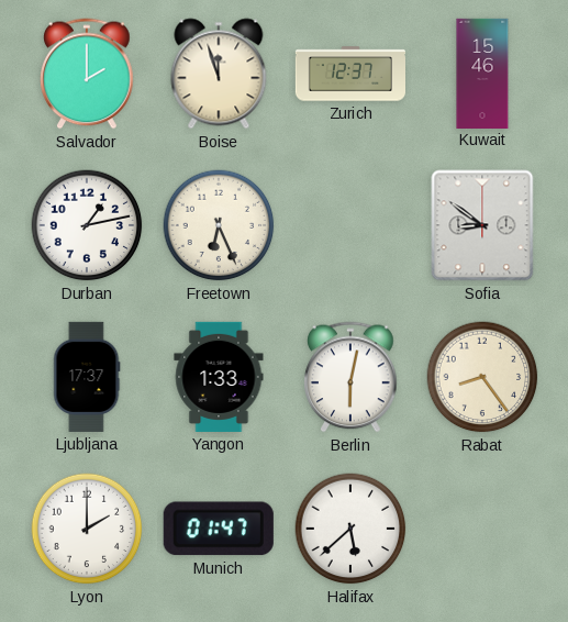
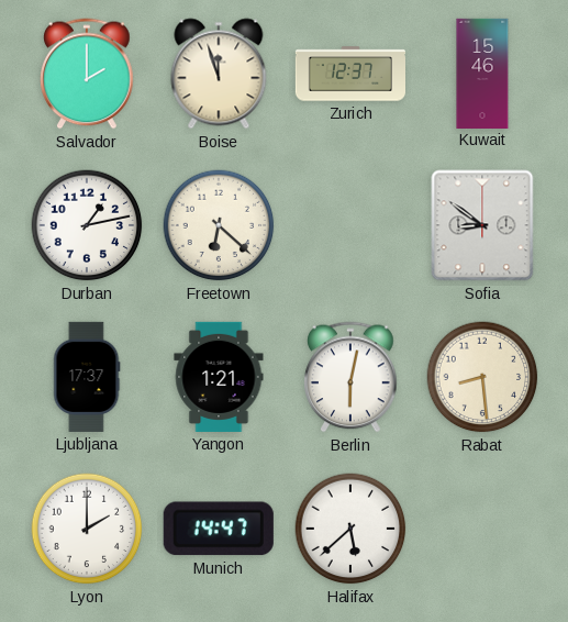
Freetown: 6:26 -> 6:22 (219, 225)
Yangon: 1:33 -> 1:21 (219, 377)
Rabat: 8:24 -> 8:29 (482, 377)
Munich: 01:47 -> 14:47 (219, 529)
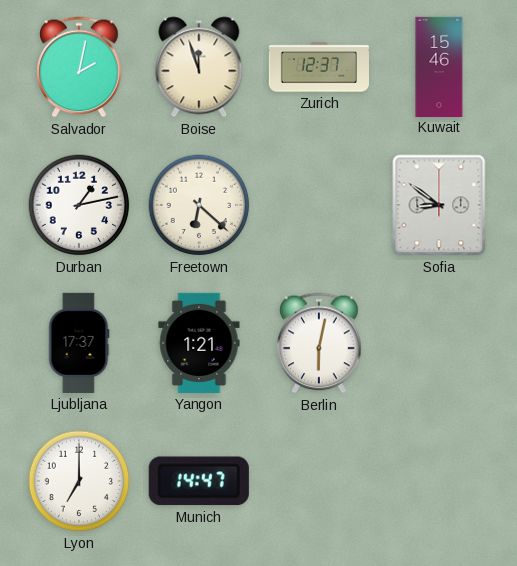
Salvador: 2:00 -> 2:02 (79, 67)
Rabat: 8:29 -> none (482, 377)
Lyon: 2:00 -> 7:00 (79, 481)
Halifax: 5:38 -> none (350, 529)
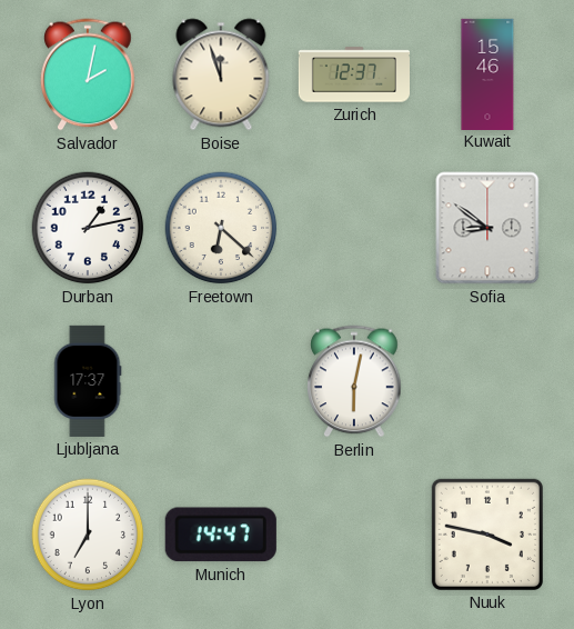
Yangon: 1:21 -> none (199, 343)
Nuuk: none -> 3:47 (487, 535)
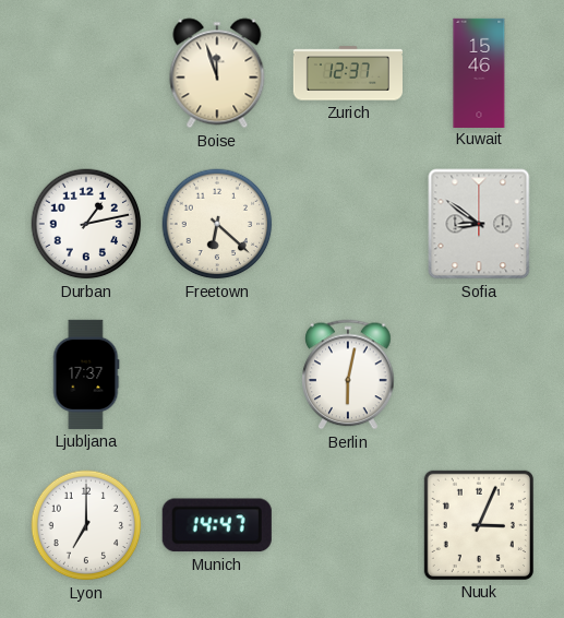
Salvador: 2:02 -> none (88, 74)
Nuuk: 3:47 -> 3:04 (479, 525)
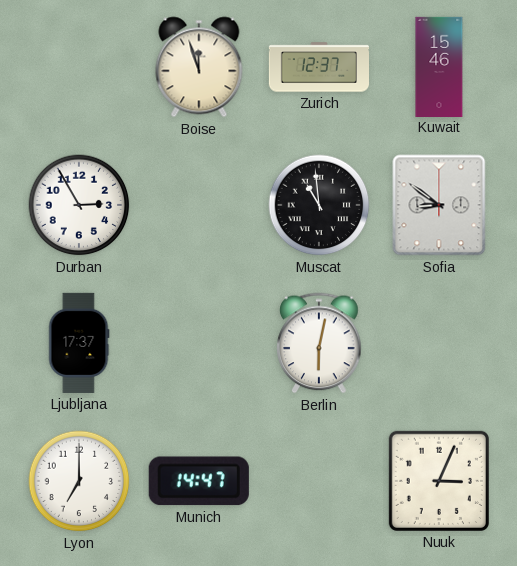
Durban: 1:13 -> 2:55 (79, 205)
Freetown: 6:22 -> none (217, 224)
Muscat: none -> 10:59 (319, 205)
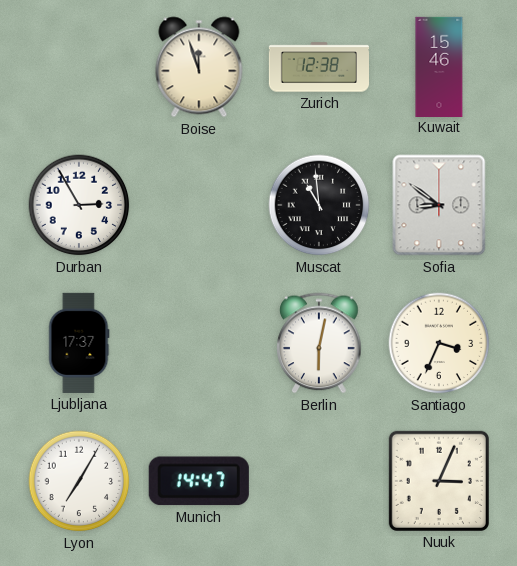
Zurich: 12:37 -> 12:38 (318, 67)
Santiago: none -> 3:34 (439, 343)
Lyon: 7:00 -> 7:05 (79, 481)
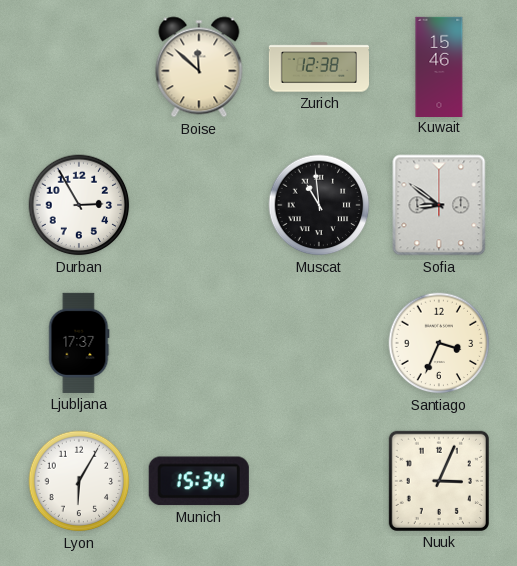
Boise: 11:57 -> 11:52 (199, 67)
Berlin: 6:02 -> none (319, 343)
Lyon: 7:05 -> 6:05 (79, 481)
Munich: 14:47 -> 15:34 (199, 481)
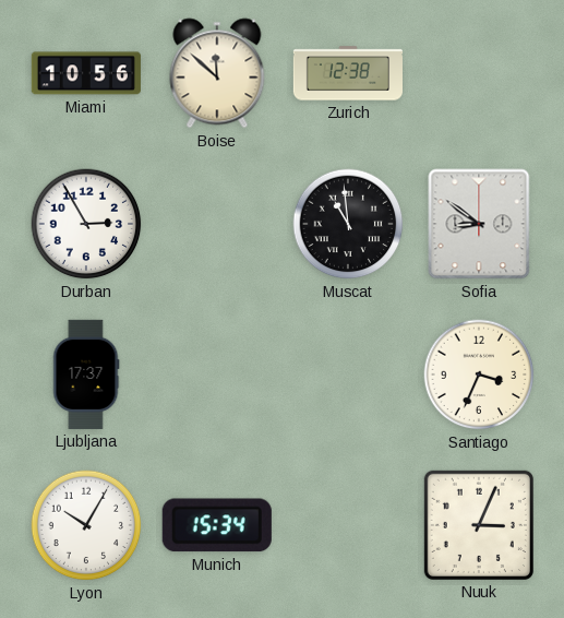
Miami: none -> 10:56 (86, 73)
Kuwait: 15:46 -> none (439, 66)
Lyon: 6:05 -> 10:05 (86, 525)
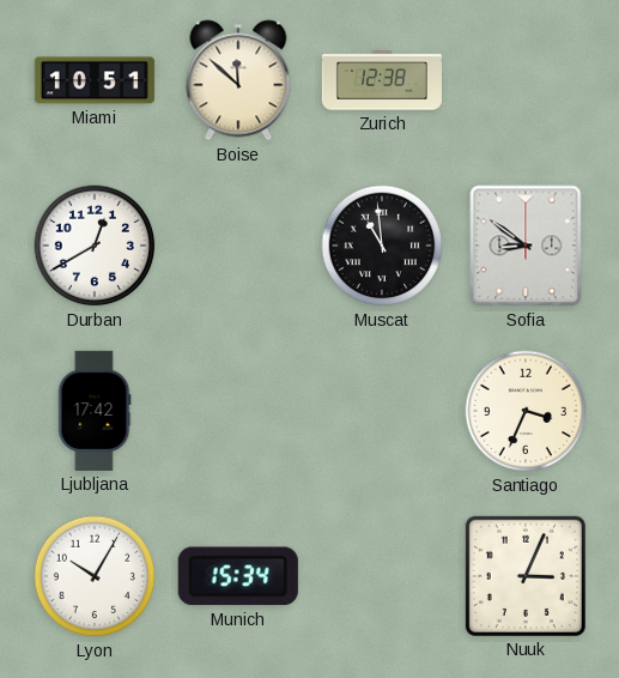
Miami: 10:56 -> 10:51 (95, 80)
Durban: 2:55 -> 12:40 (95, 246)
Ljubljana: 17:37 -> 17:42 (95, 411)
